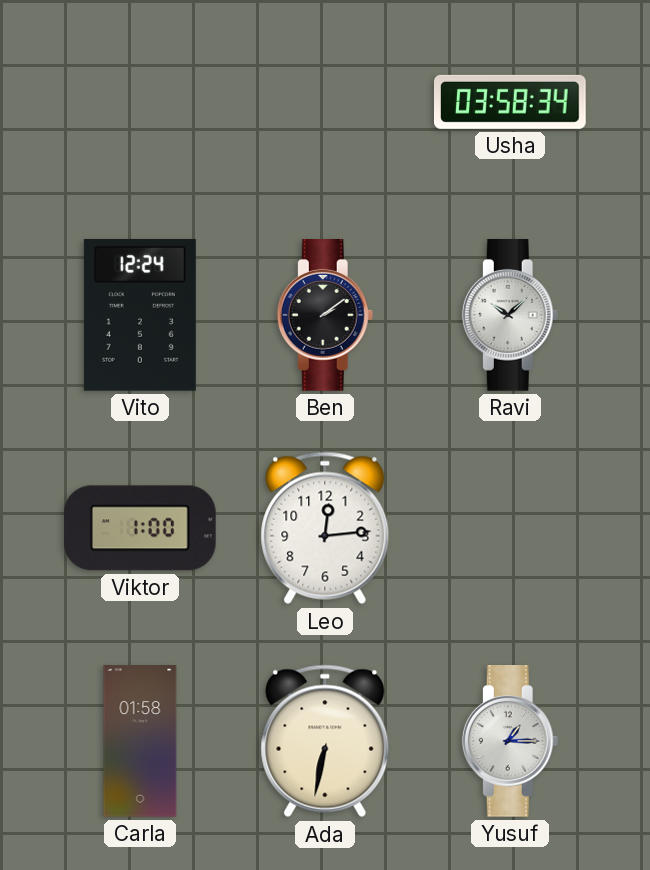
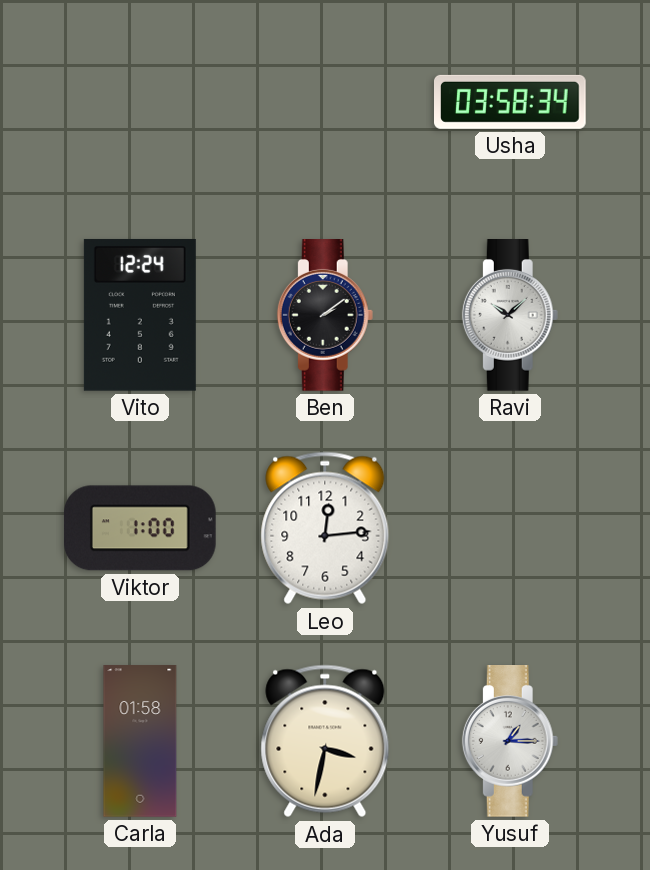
Ada: 6:32 -> 3:32 (325, 741)
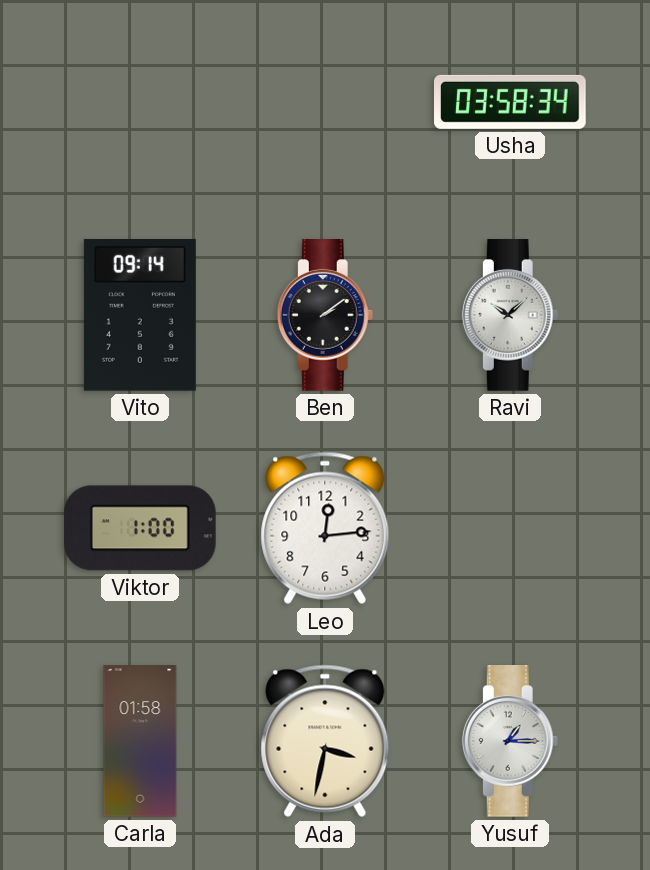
Vito: 12:24 -> 09:14 (140, 315)
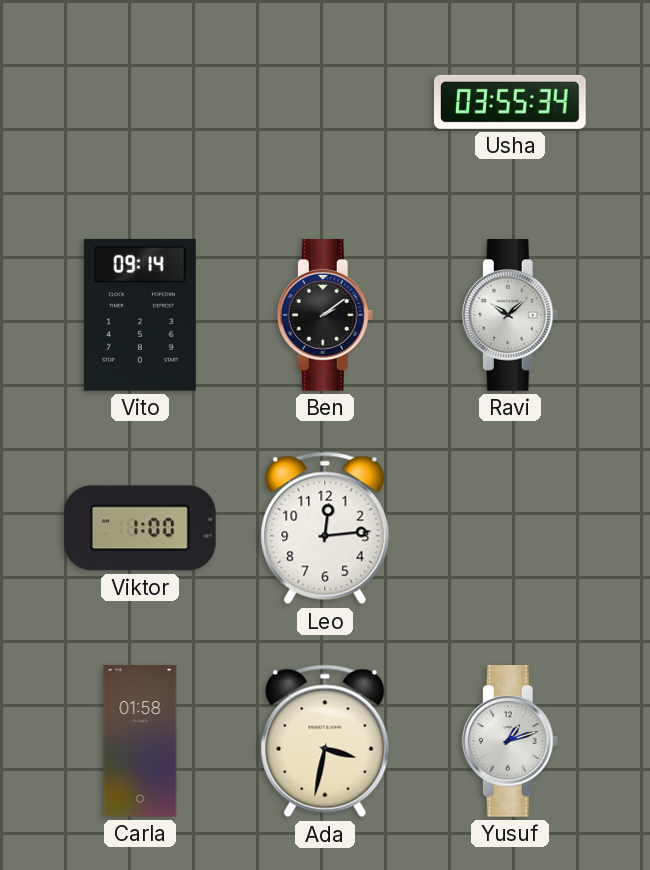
Usha: 03:58 -> 03:55 (511, 102)
Yusuf: 1:15 -> 1:12 (510, 742)
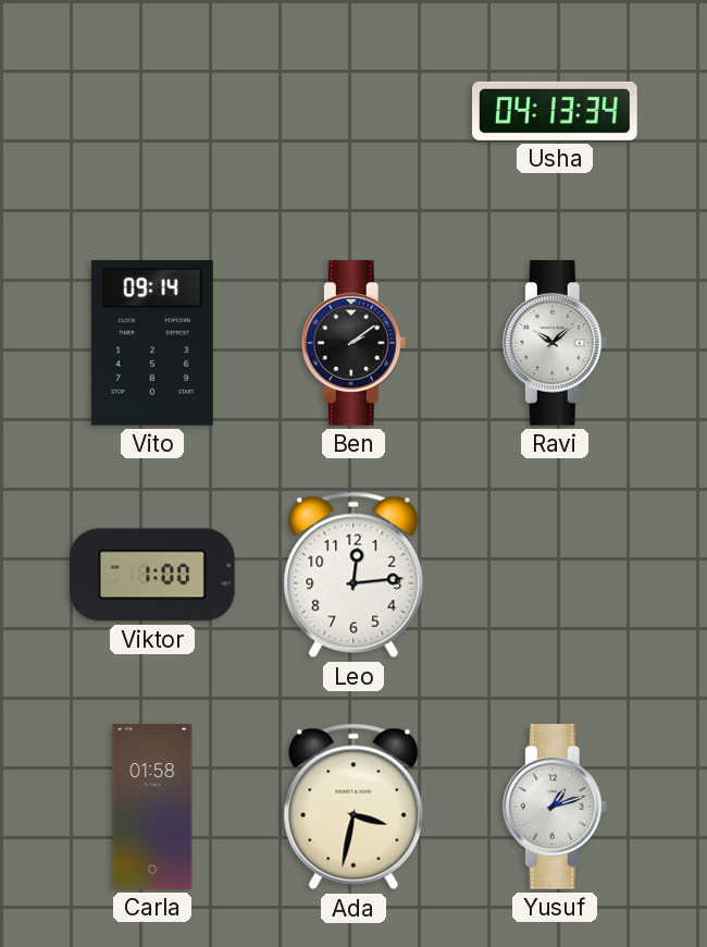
Usha: 03:55 -> 04:13 (556, 111)
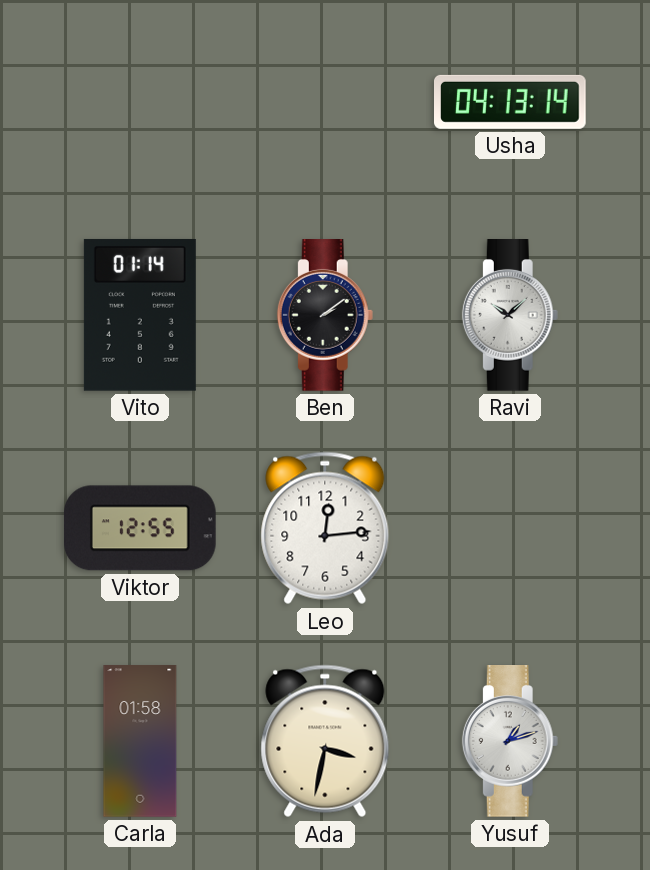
Usha: 04:13:34 -> 04:13:14 (511, 102)
Vito: 09:14 -> 01:14 (140, 315)
Viktor: 1:00 -> 12:55 (140, 528)
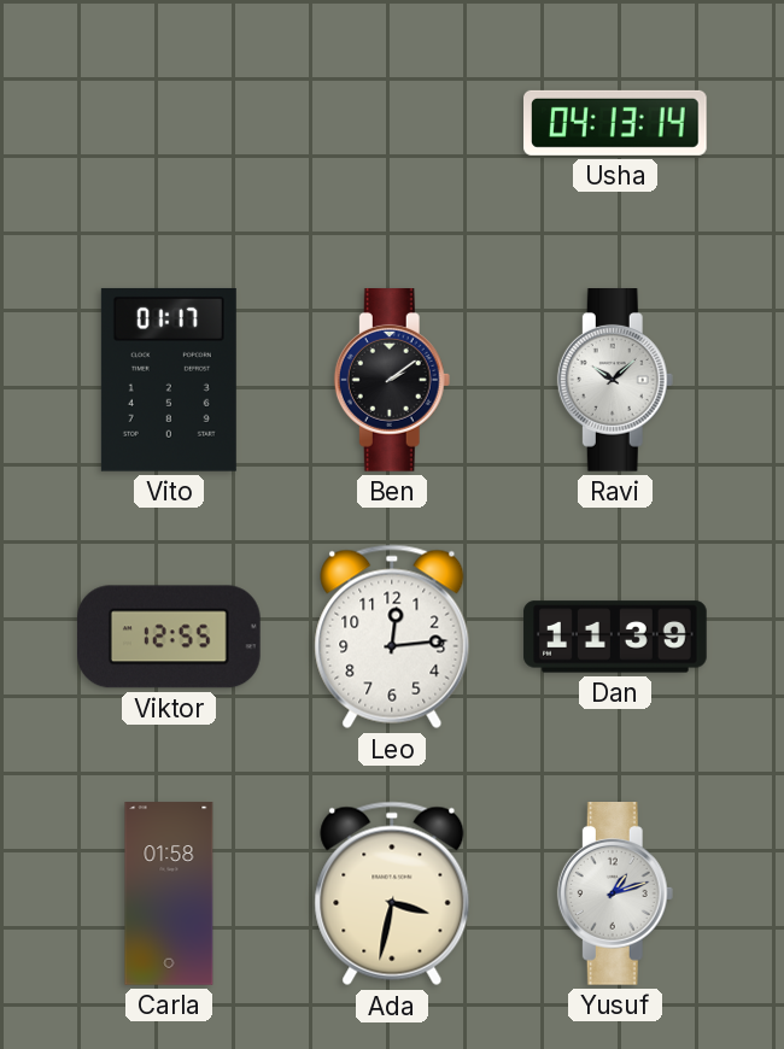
Vito: 01:14 -> 01:17 (169, 380)
Dan: none -> 11:39 (615, 637)
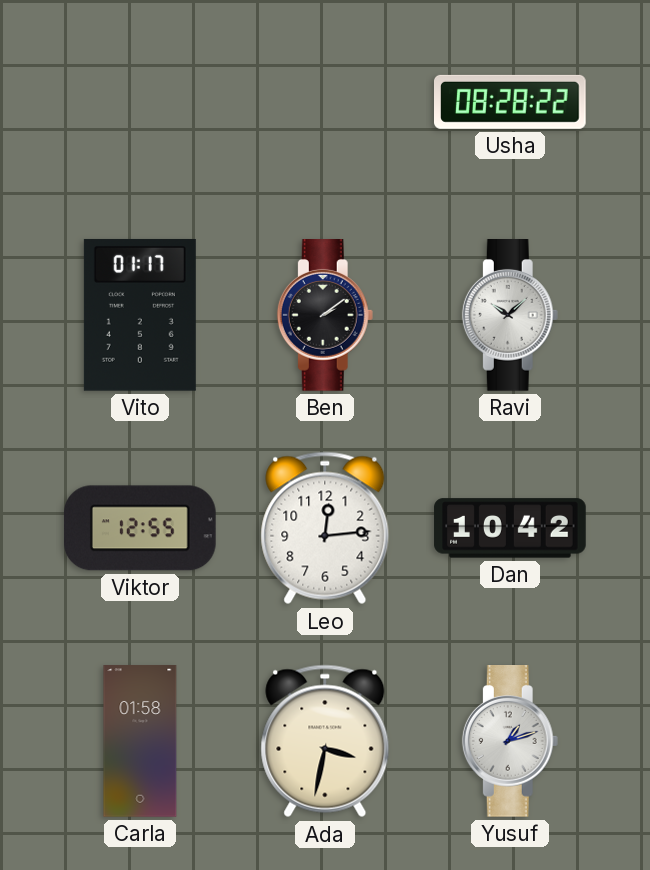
Usha: 04:13 -> 08:28 (511, 102)
Dan: 11:39 -> 10:42 (510, 528)
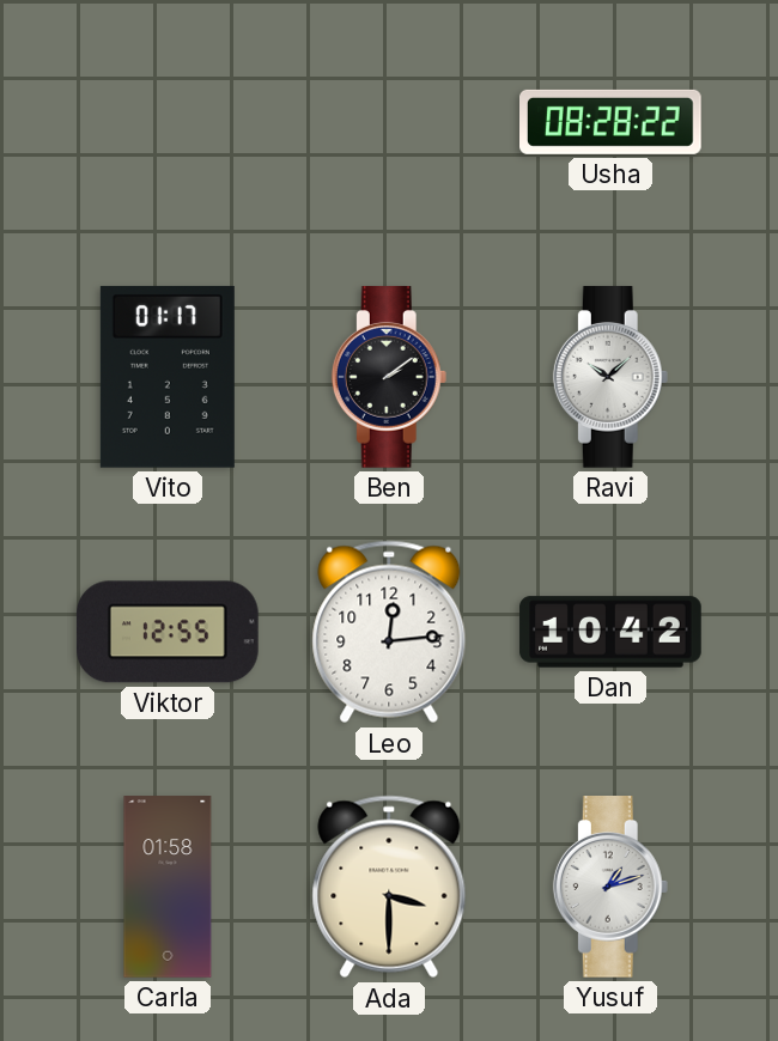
Ada: 3:32 -> 3:30 (389, 887)
